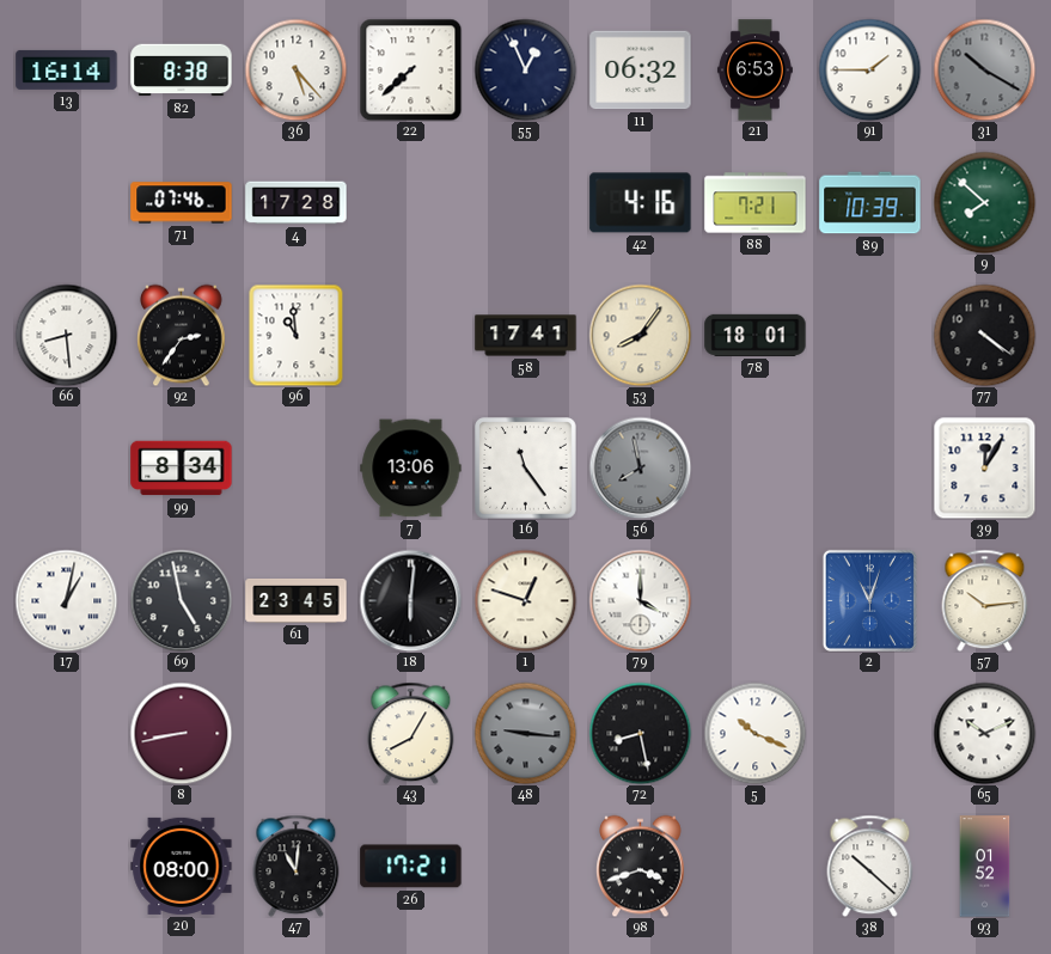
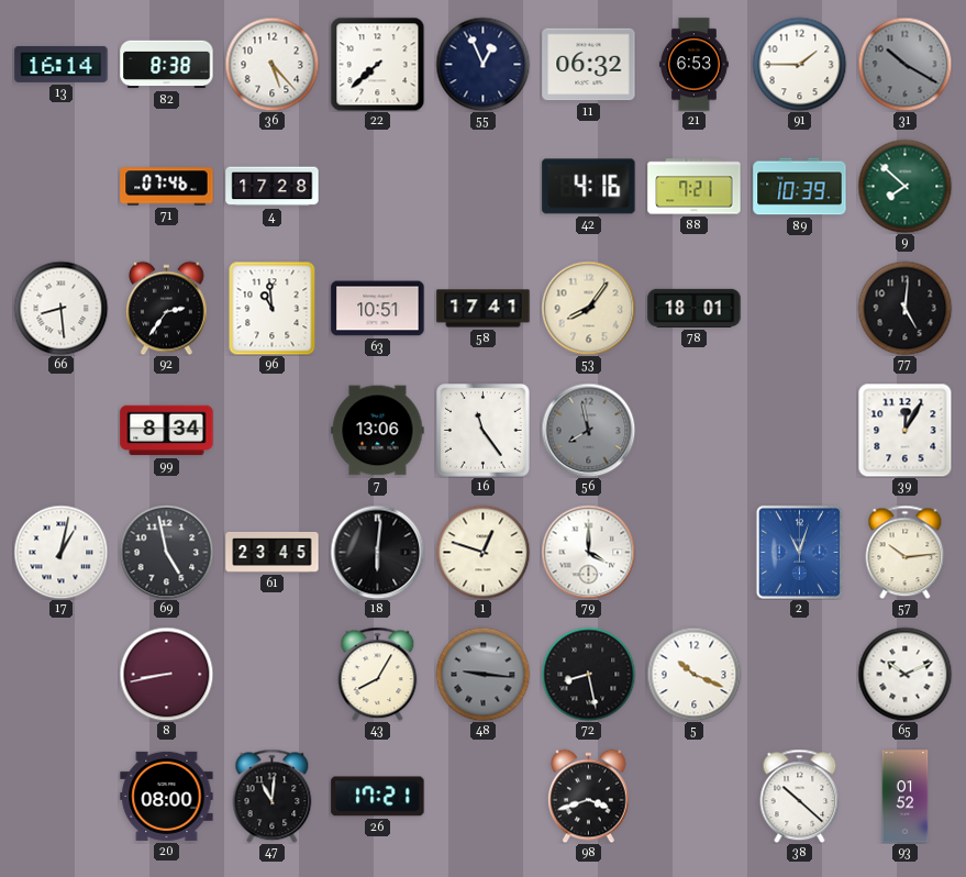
63: none -> 10:51 (378, 309)
77: 4:21 -> 5:01 (904, 308)
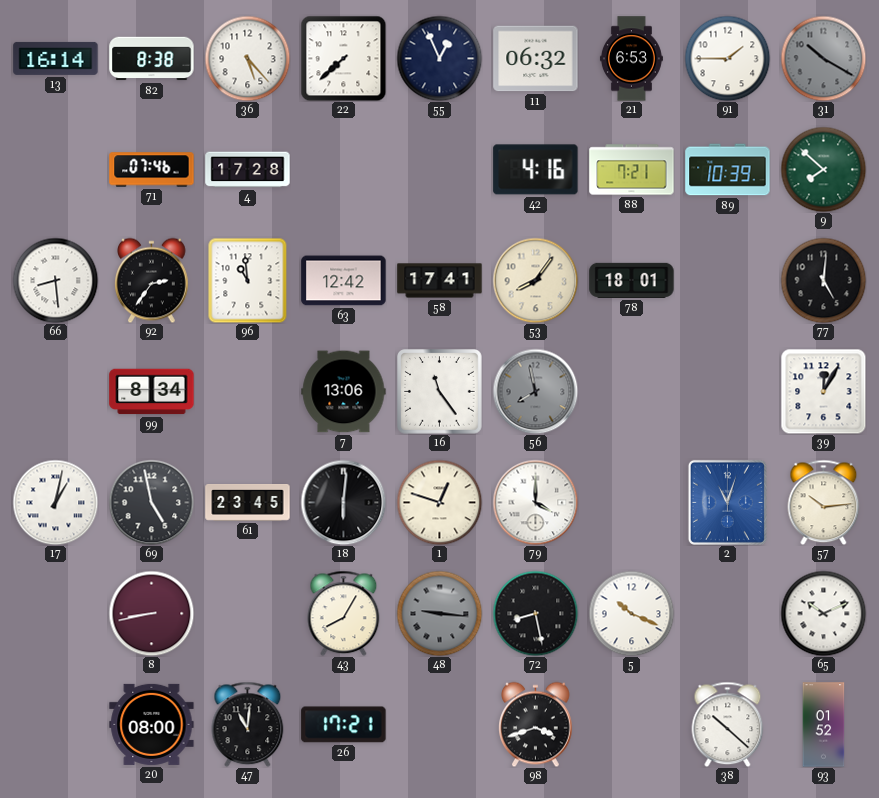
63: 10:51 -> 12:42 (344, 281)
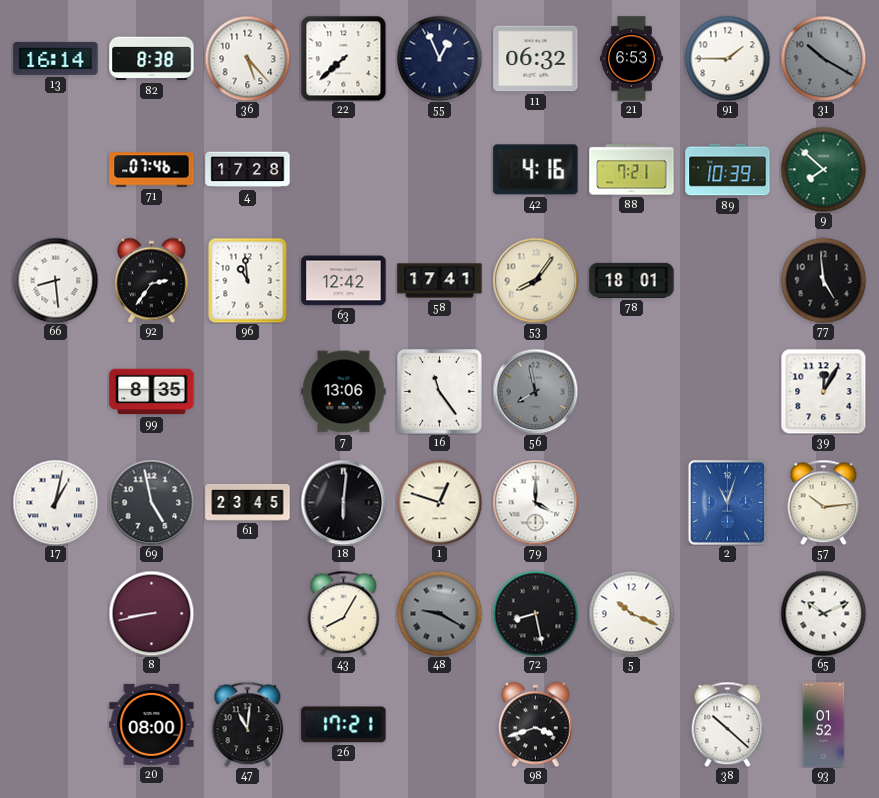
77: 5:01 -> 4:59 (823, 280)
99: 8:34 -> 8:35 (152, 392)
48: 9:16 -> 9:20 (439, 613)
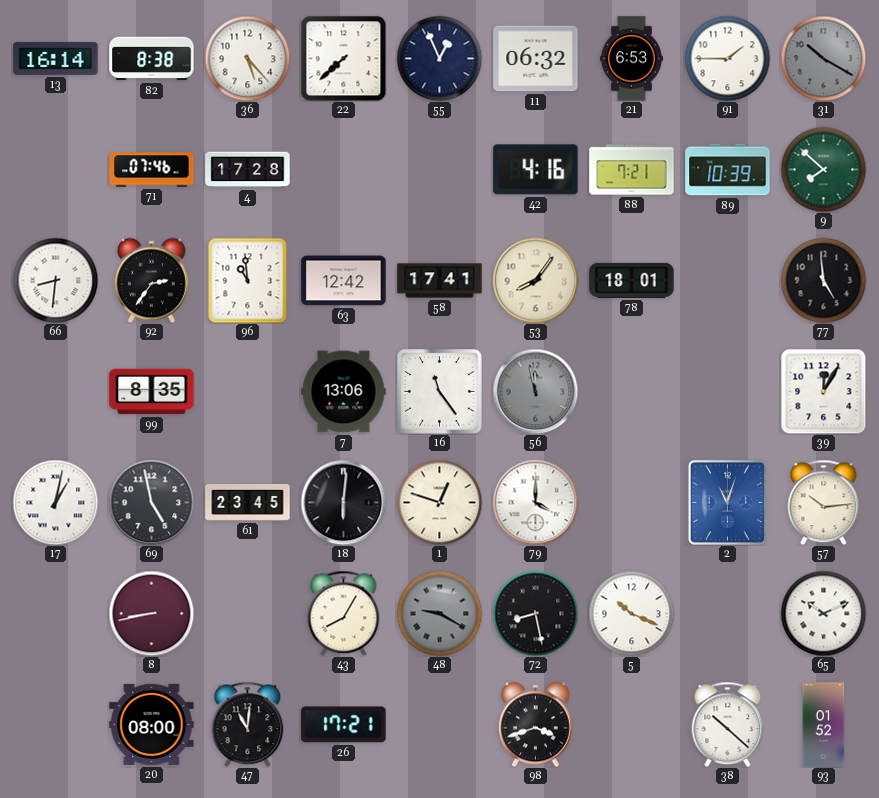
66: 8:29 -> 8:31 (55, 280)
56: 7:58 -> 11:58 (535, 391)
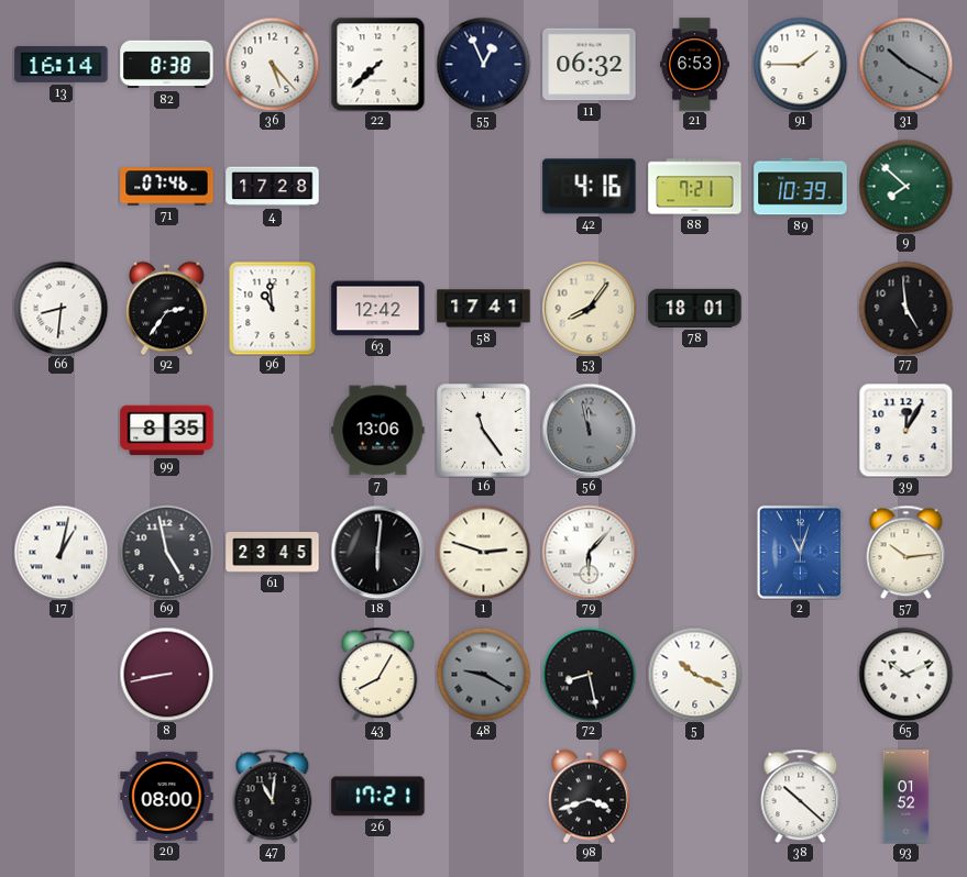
1: 12:48 -> 2:48 (483, 552)
79: 4:00 -> 6:07 (589, 552)
